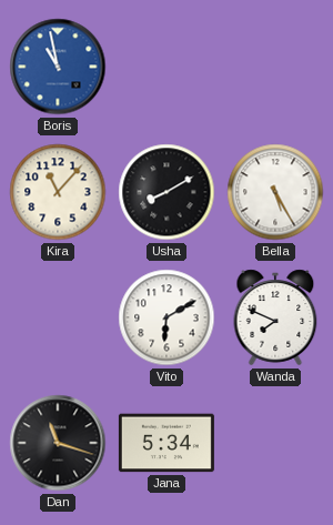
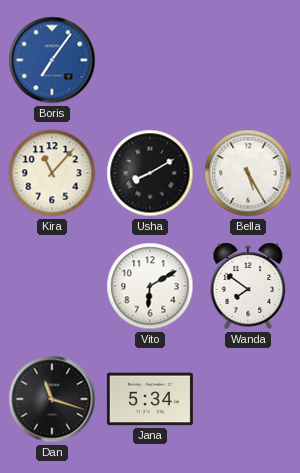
Boris: 10:58 -> 7:06 (52, 60)
Wanda: 7:49 -> 7:51 (248, 286)
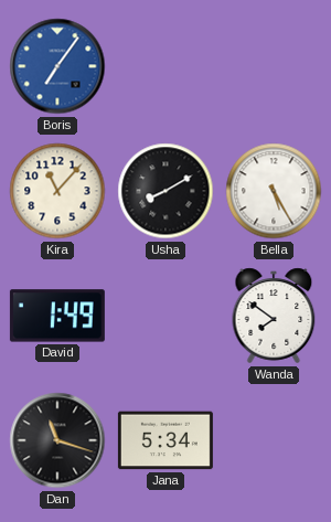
David: none -> 1:49 (57, 316)
Vito: 6:10 -> none (150, 286)
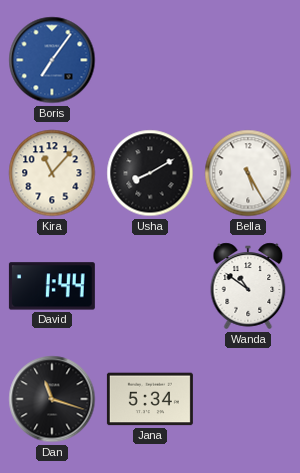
David: 1:49 -> 1:44 (52, 286)
Wanda: 7:51 -> 10:51 (248, 286)
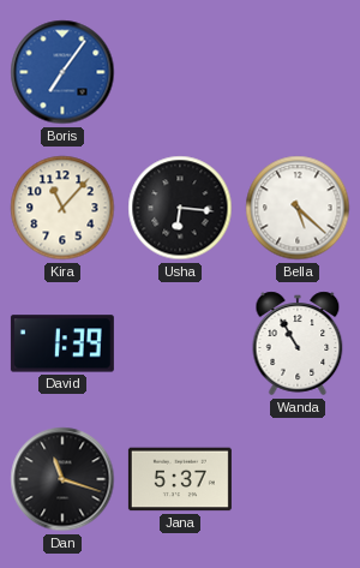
Usha: 8:10 -> 6:16 (180, 208)
Bella: 5:25 -> 5:22 (298, 208)
David: 1:44 -> 1:39 (62, 343)
Wanda: 10:51 -> 10:55 (298, 343)
Jana: 5:34 -> 5:37 (180, 479)
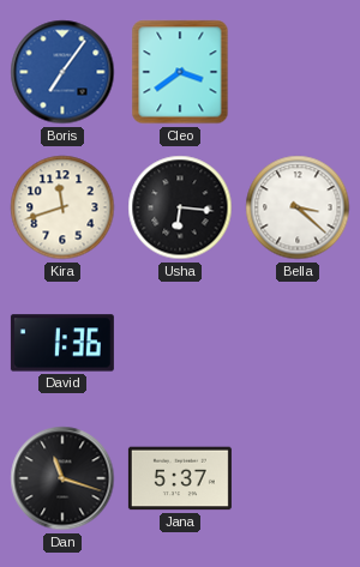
Cleo: none -> 3:39 (180, 72)
Kira: 11:07 -> 11:42 (62, 207)
Bella: 5:22 -> 3:22 (298, 207)
David: 1:39 -> 1:36 (62, 343)
Wanda: 10:55 -> none (298, 343)
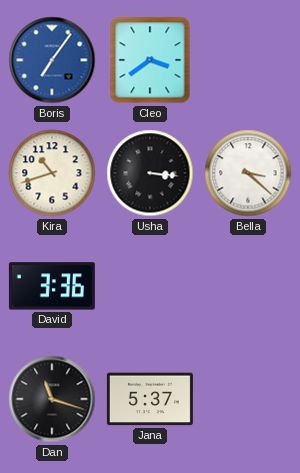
Kira: 11:42 -> 10:42 (52, 173)
Usha: 6:16 -> 3:16 (150, 173)
David: 1:36 -> 3:36 (52, 286)
